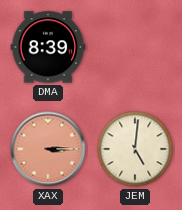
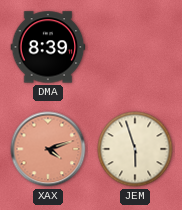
XAX: 3:15 -> 4:12 (48, 149)
JEM: 5:01 -> 5:57 (135, 149)
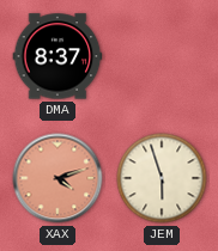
DMA: 8:39 -> 8:37 (57, 56)
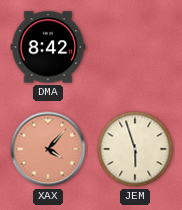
DMA: 8:37 -> 8:42 (48, 47)
XAX: 4:12 -> 4:07 (48, 149)
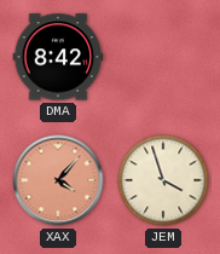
JEM: 5:57 -> 3:57 (163, 180)
